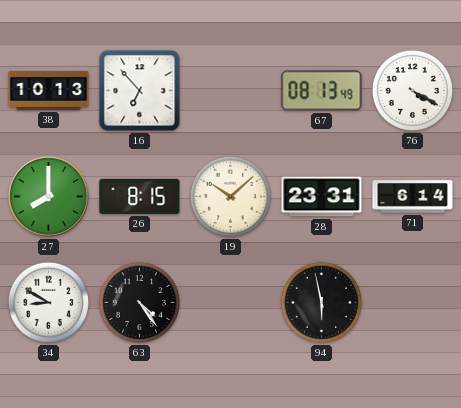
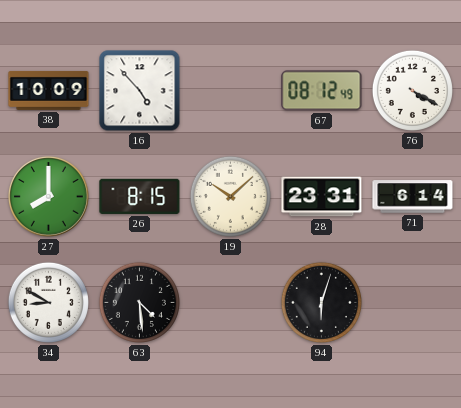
38: 10:13 -> 10:09 (49, 90)
16: 6:53 -> 4:53 (140, 91)
67: 08:13 -> 08:12 (322, 91)
63: 4:24 -> 4:29 (139, 302)
94: 5:58 -> 6:03 (321, 302)
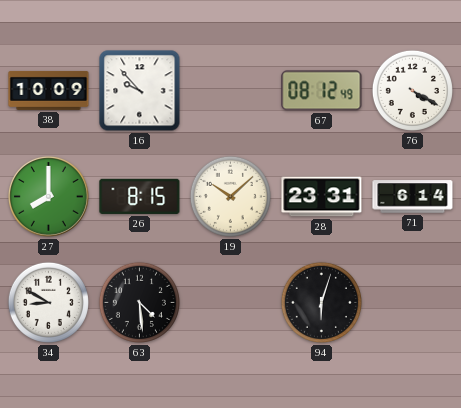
16: 4:53 -> 9:53 (140, 91)
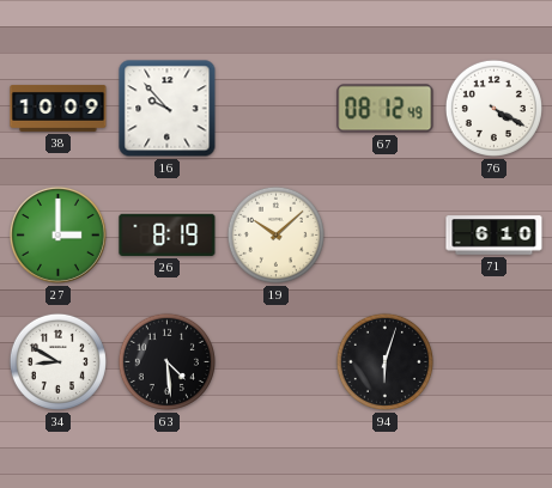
27: 8:00 -> 3:00 (57, 234)
26: 8:15 -> 8:19 (168, 234)
28: 23:31 -> none (322, 197)
71: 6:14 -> 6:10 (495, 236)
